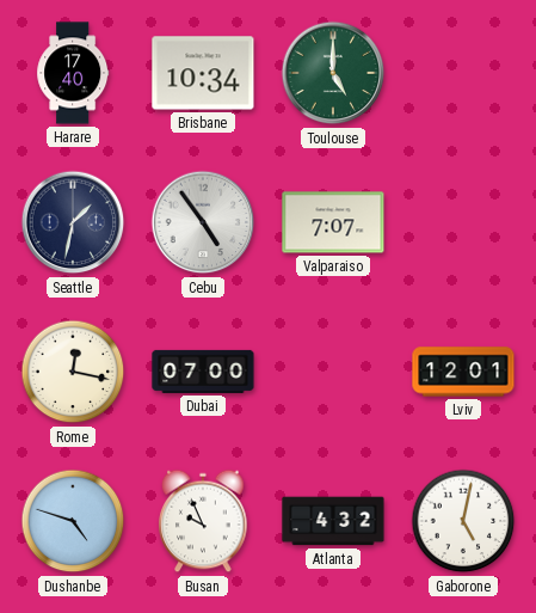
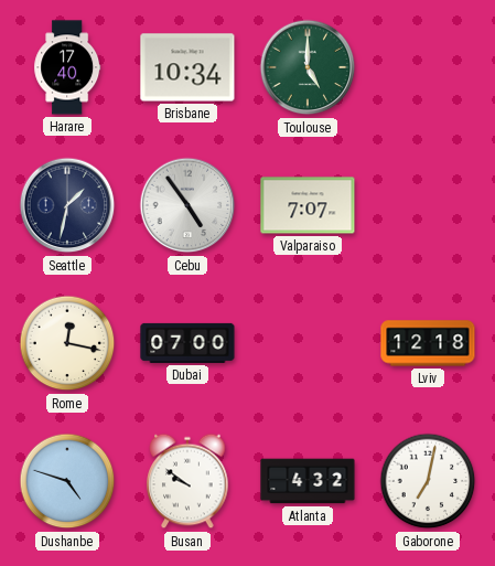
Lviv: 12:01 -> 12:18 (428, 343)
Busan: 9:56 -> 9:51 (187, 481)
Gaborone: 5:02 -> 7:02 (428, 481)
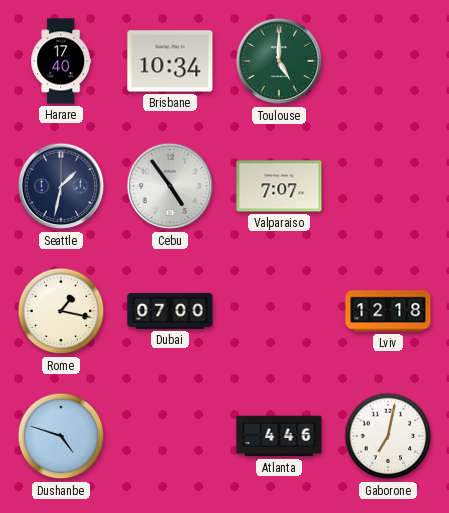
Rome: 12:17 -> 1:17 (61, 311)
Busan: 9:51 -> none (187, 481)
Atlanta: 4:32 -> 4:46 (279, 436)
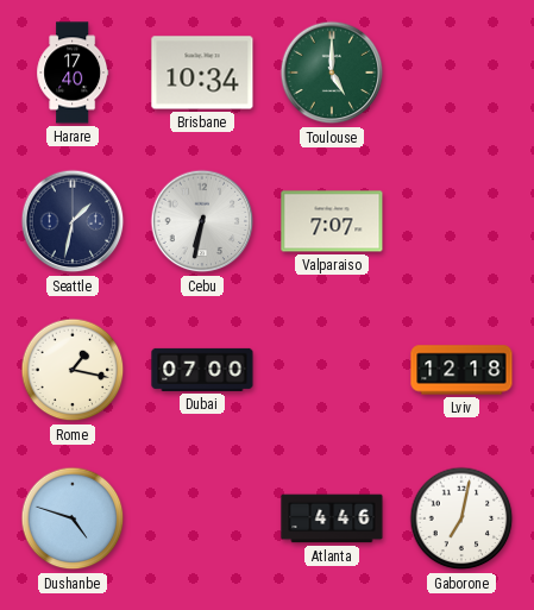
Cebu: 4:54 -> 6:32 (202, 221)
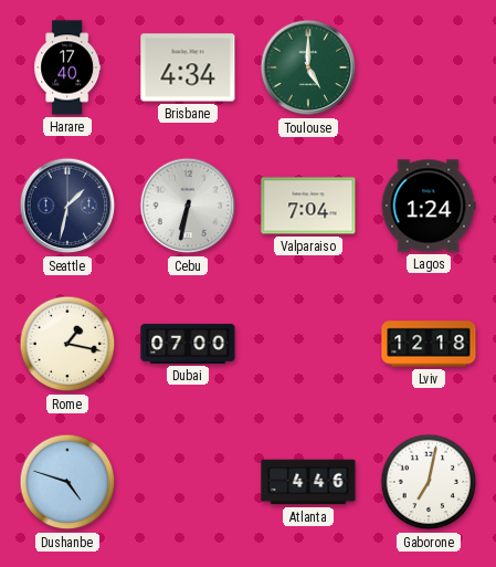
Brisbane: 10:34 -> 4:34 (188, 67)
Valparaiso: 7:07 -> 7:04 (308, 206)
Lagos: none -> 1:24 (429, 206)
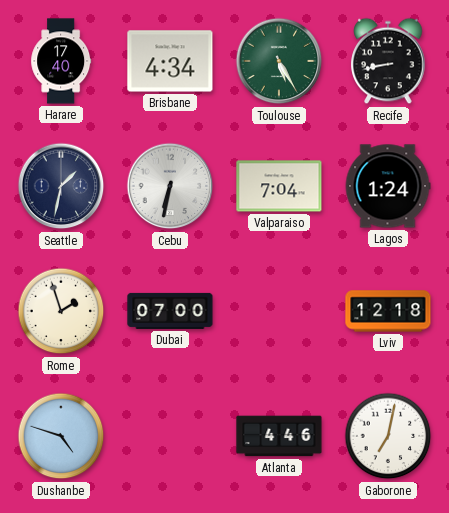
Toulouse: 5:00 -> 5:25 (279, 61)
Recife: none -> 8:43 (388, 61)
Rome: 1:17 -> 1:57 (61, 311)
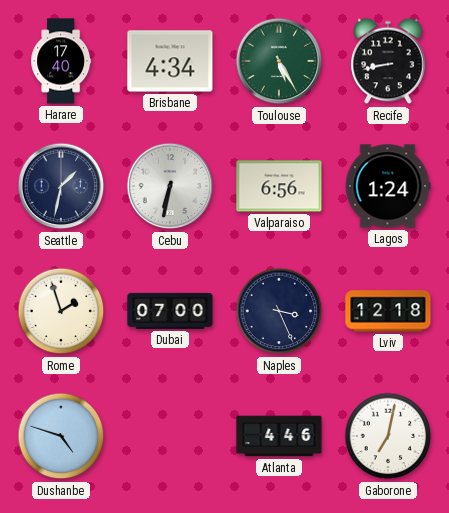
Valparaiso: 7:04 -> 6:56 (279, 186)
Naples: none -> 3:26 (279, 311)
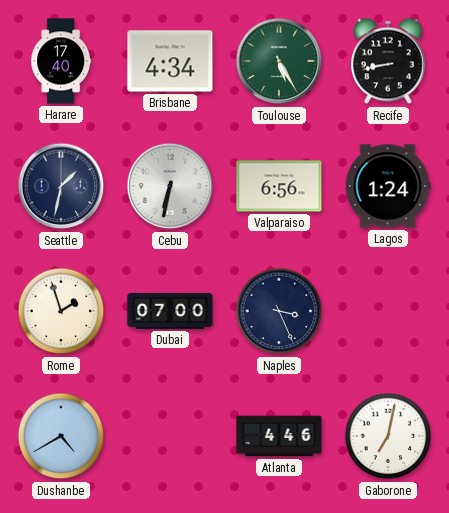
Lviv: 12:18 -> none (388, 311)
Dushanbe: 4:48 -> 4:40 (61, 436)
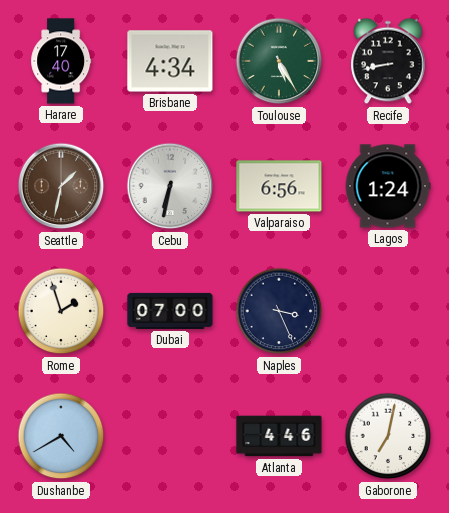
Seattle dial: navy -> brown (61, 186)
